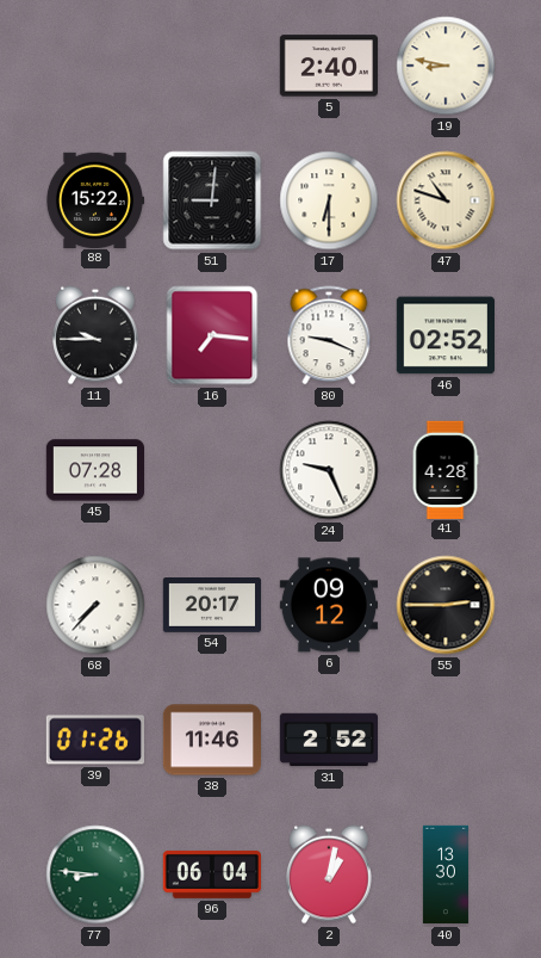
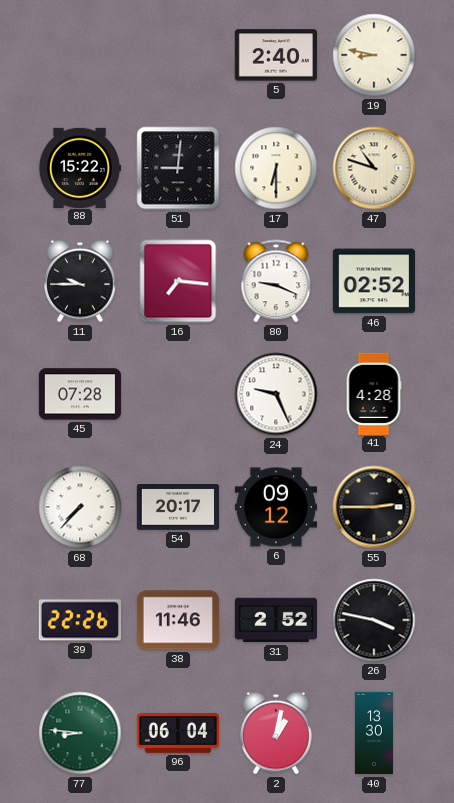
39: 01:26 -> 22:26 (79, 620)
26: none -> 3:47 (374, 620)
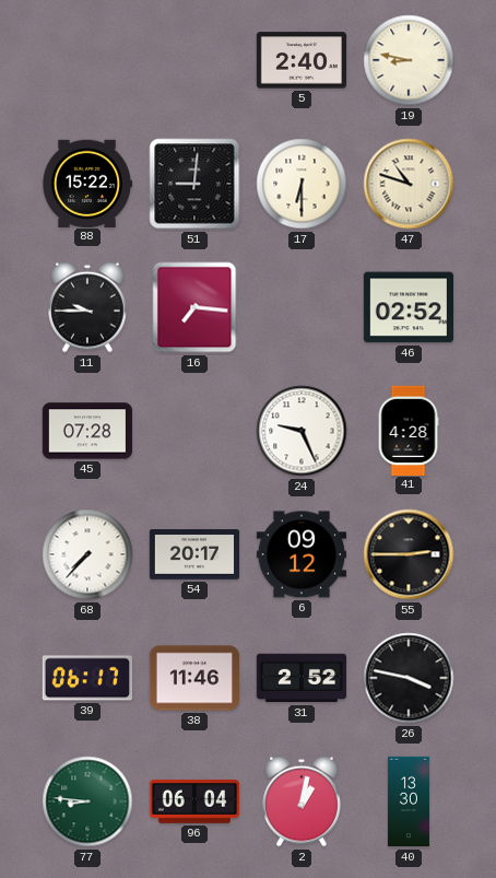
80: 9:19 -> none (276, 281)
39: 22:26 -> 06:17 (86, 678)
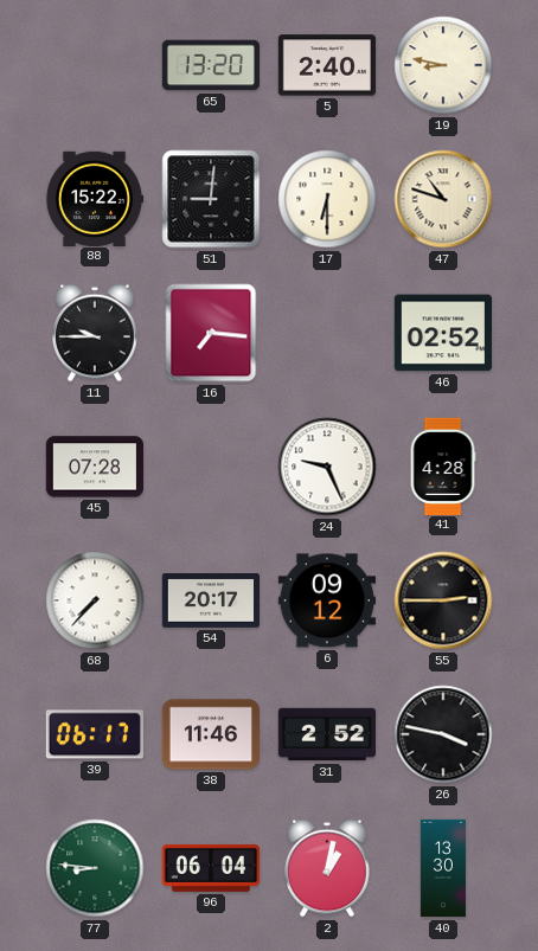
65: none -> 13:20 (210, 65)
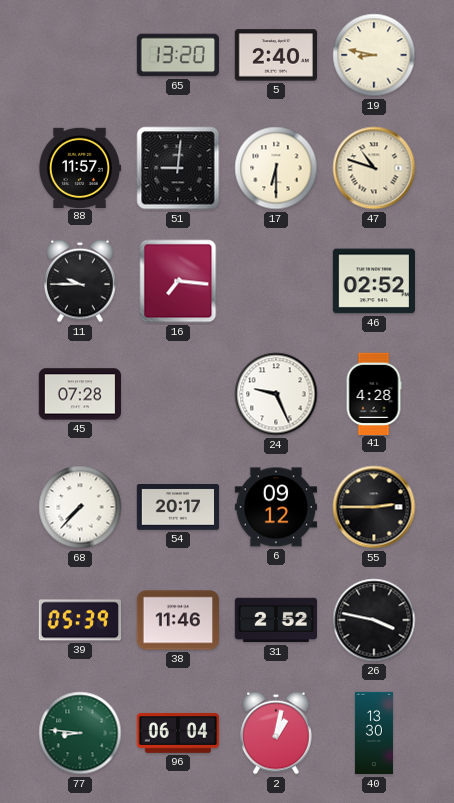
88: 15:22 -> 11:57 (79, 167)
39: 06:17 -> 05:39 (79, 620)
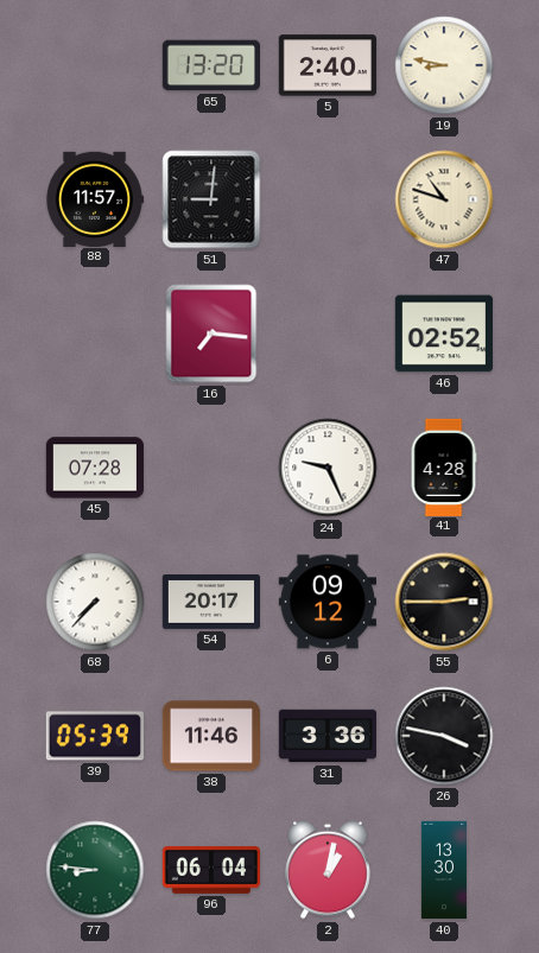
17: 6:30 -> none (276, 168)
11: 9:45 -> none (80, 281)
31: 2:52 -> 3:36 (326, 736)
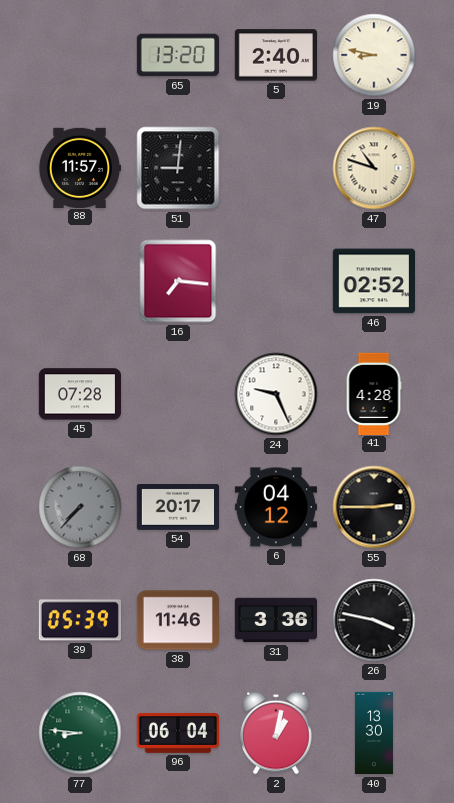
68 dial: white -> grey (80, 507)
6: 09:12 -> 04:12 (275, 507)
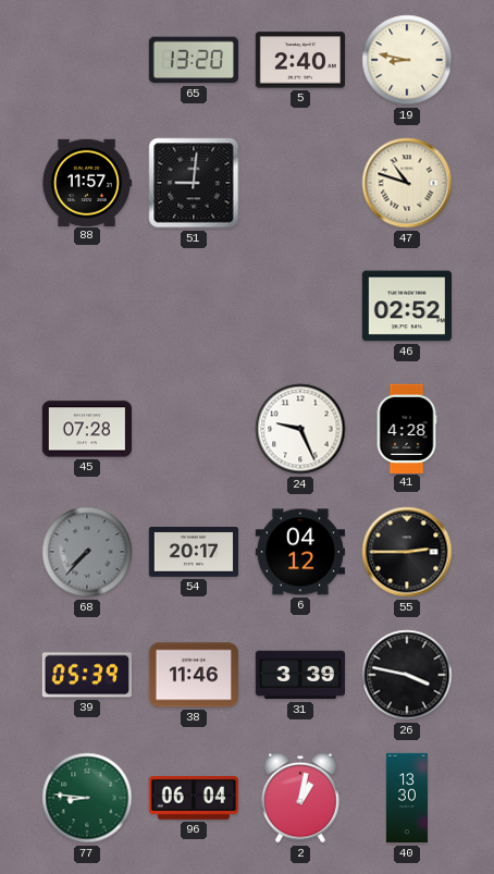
16: 7:16 -> none (178, 281)
31: 3:36 -> 3:39 (299, 675)
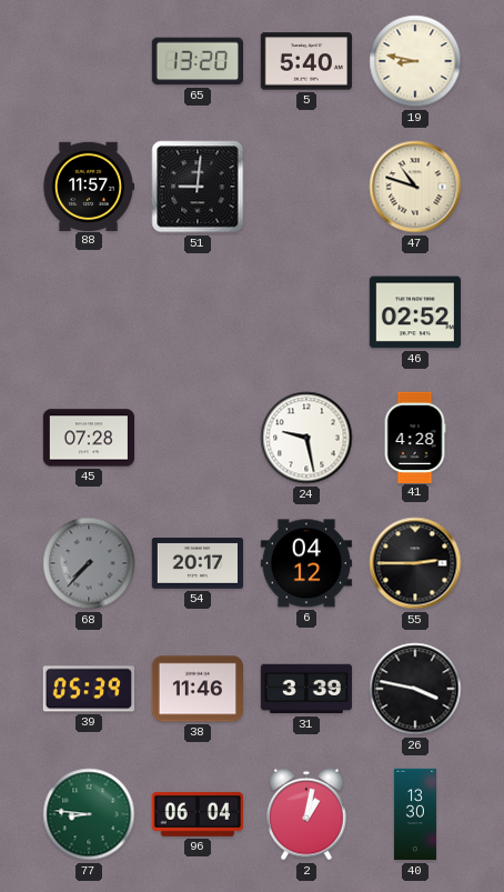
5: 2:40 -> 5:40 (305, 61)
24: 9:26 -> 9:28 (306, 438)
